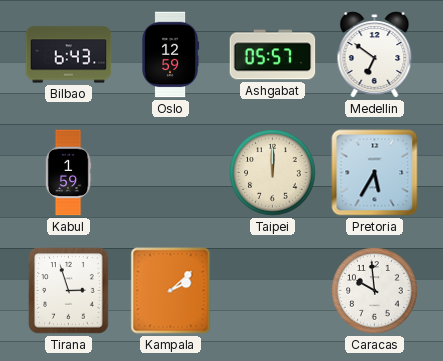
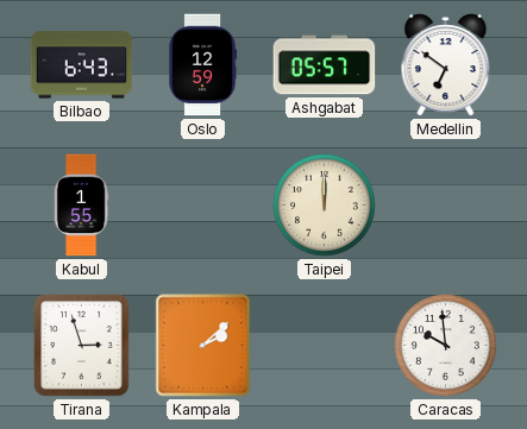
Kabul: 1:59 -> 1:55 (81, 206)
Pretoria: 5:35 -> none (375, 173)
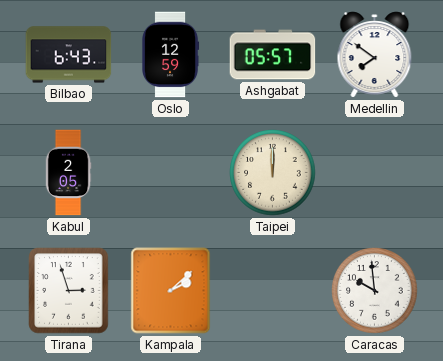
Medellin: 6:51 -> 7:51 (375, 55)
Kabul: 1:55 -> 2:05 (68, 173)
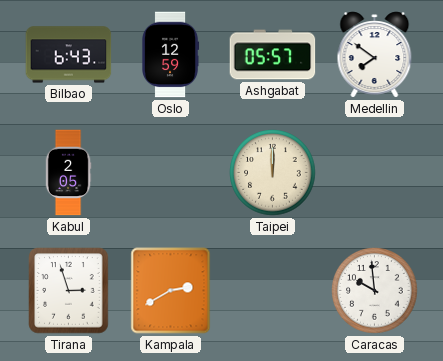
Kampala: 2:08 -> 2:40 (171, 291)
